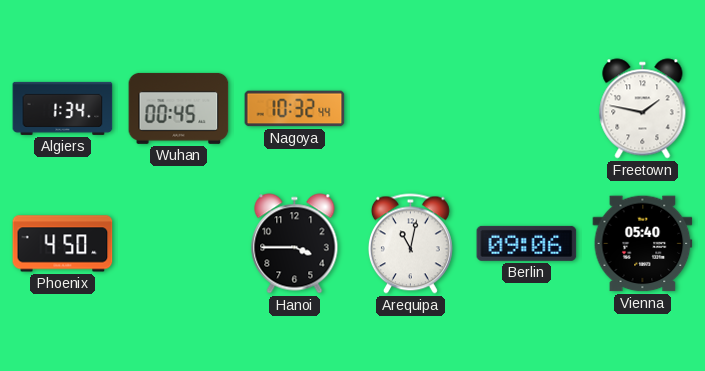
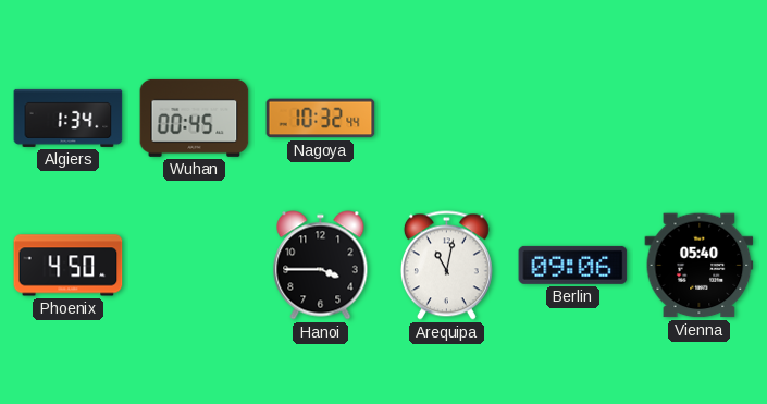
Freetown: 1:47 -> none (643, 109)
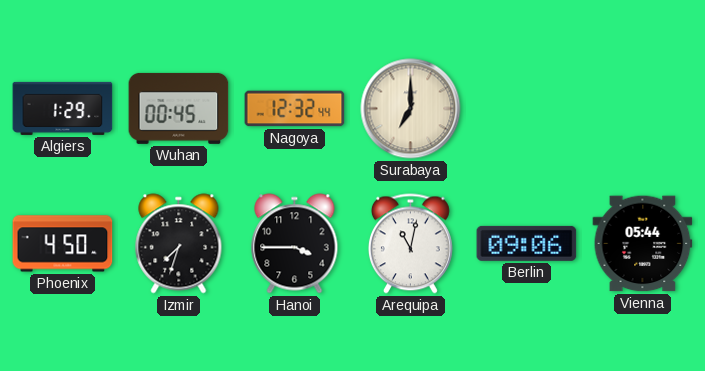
Algiers: 1:34 -> 1:29 (63, 108)
Nagoya: 10:32 -> 12:32 (295, 109)
Surabaya: none -> 7:00 (411, 109)
Izmir: none -> 7:33 (179, 244)
Vienna: 05:40 -> 05:44 (643, 244)
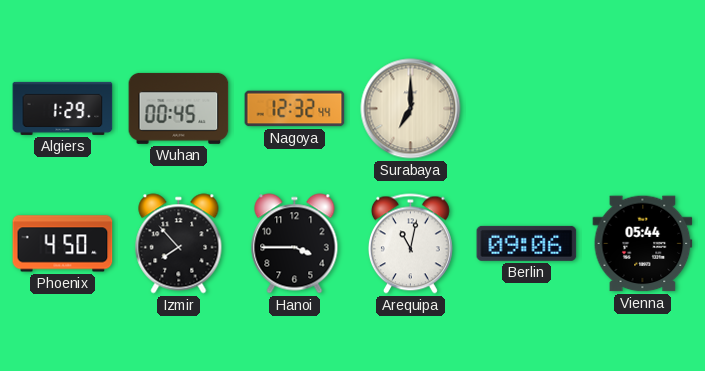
Izmir: 7:33 -> 7:53 (179, 244)
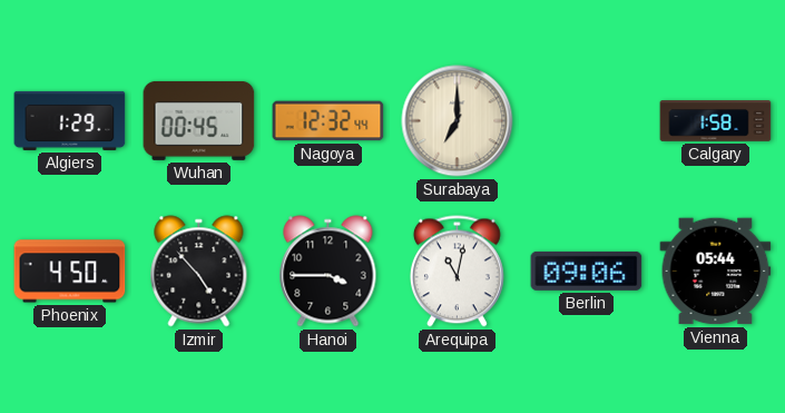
Calgary: none -> 1:58 (716, 121)
Izmir: 7:53 -> 4:53 (199, 272)
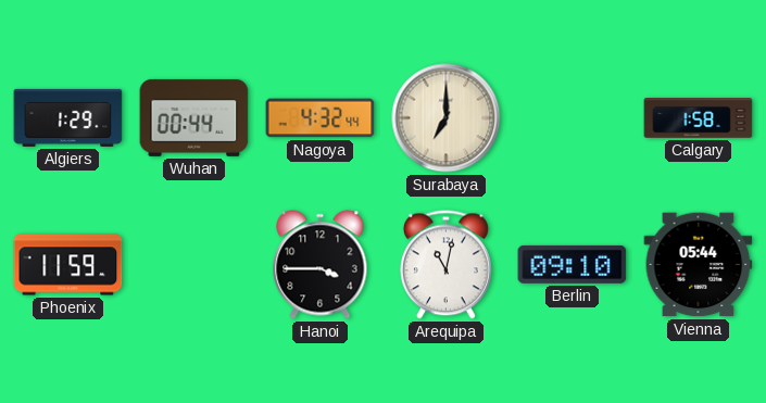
Wuhan: 00:45 -> 00:44 (194, 117)
Nagoya: 12:32 -> 4:32 (321, 118)
Phoenix: 4:50 -> 11:59 (68, 265)
Izmir: 4:53 -> none (199, 272)
Berlin: 09:06 -> 09:10 (573, 264)
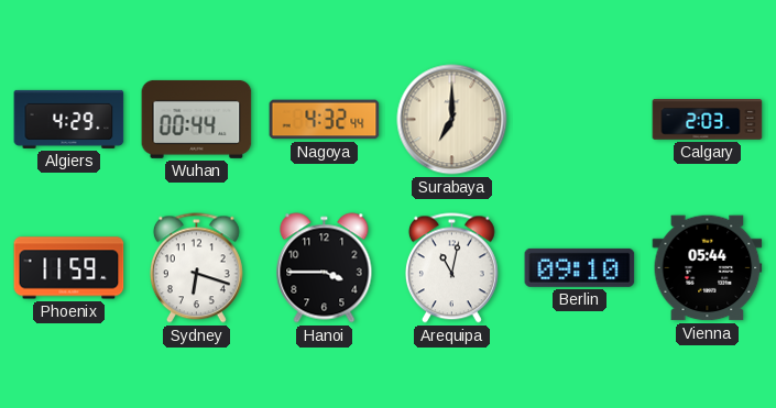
Algiers: 1:29 -> 4:29 (69, 119)
Calgary: 1:58 -> 2:03 (708, 120)
Sydney: none -> 6:18 (196, 268)
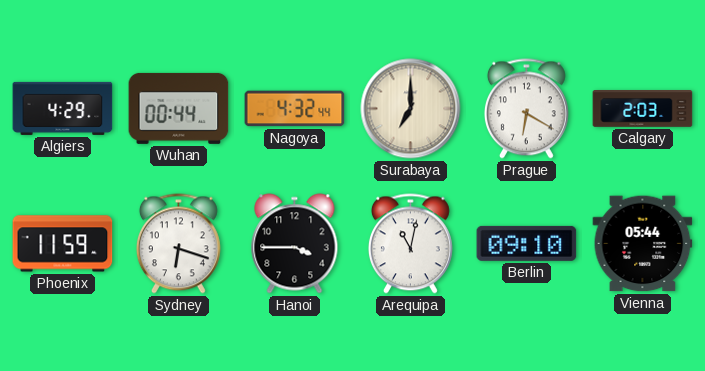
Prague: none -> 6:20 (526, 109)
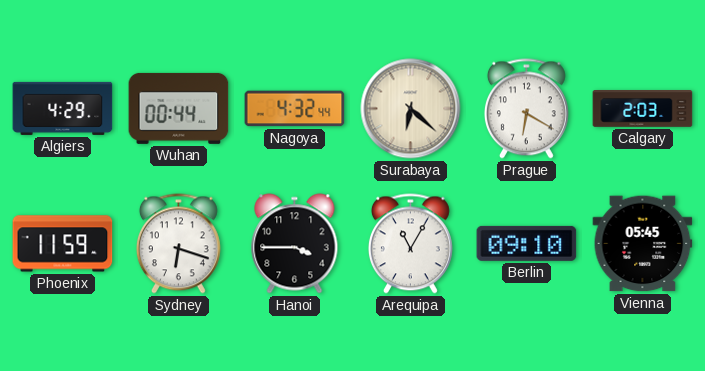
Surabaya: 7:00 -> 6:22 (411, 109)
Arequipa: 11:02 -> 11:05 (410, 244)
Vienna: 05:44 -> 05:45 (643, 244)
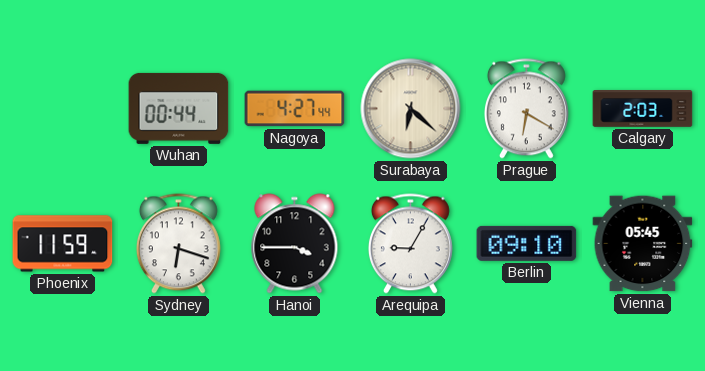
Algiers: 4:29 -> none (63, 108)
Nagoya: 4:32 -> 4:27 (295, 109)
Arequipa: 11:05 -> 9:05 (410, 244)
